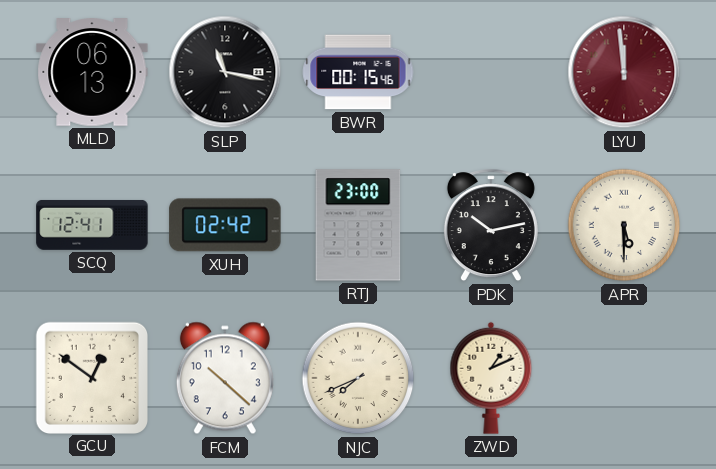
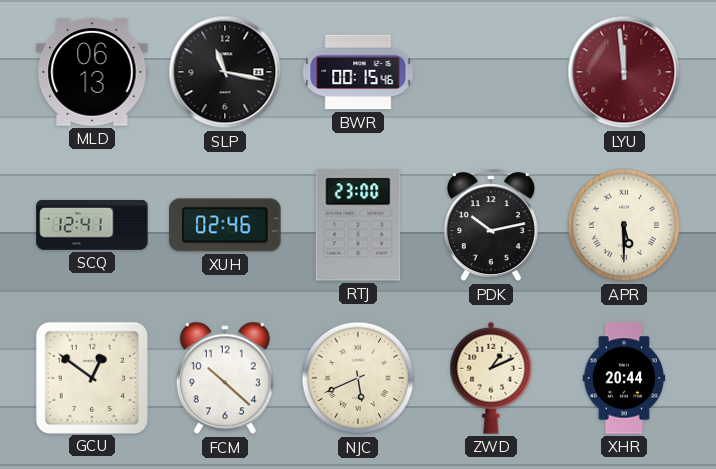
XUH: 02:42 -> 02:46 (225, 225)
NJC: 7:41 -> 5:41 (358, 378)
XHR: none -> 20:44 (624, 378)
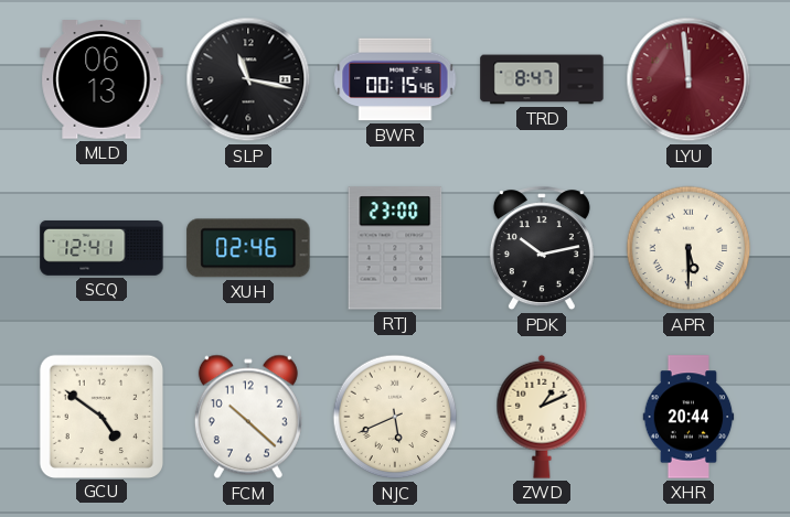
TRD: none -> 8:47 (542, 79)
GCU: 12:51 -> 4:51 (100, 416)
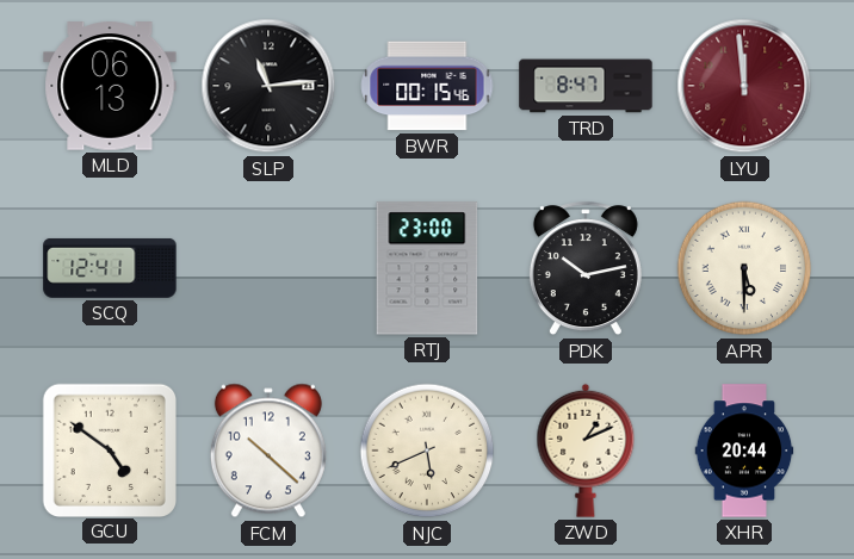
SLP: 11:17 -> 11:14 (268, 86)
XUH: 02:46 -> none (248, 248)
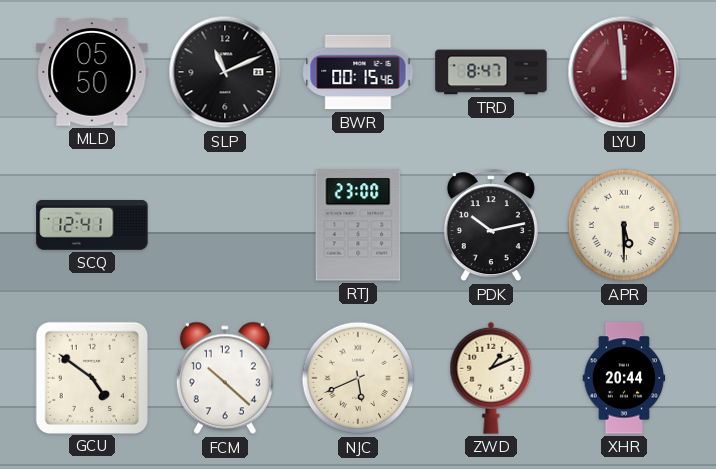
MLD: 06:13 -> 05:50 (92, 72)
SLP: 11:14 -> 11:11 (225, 72)
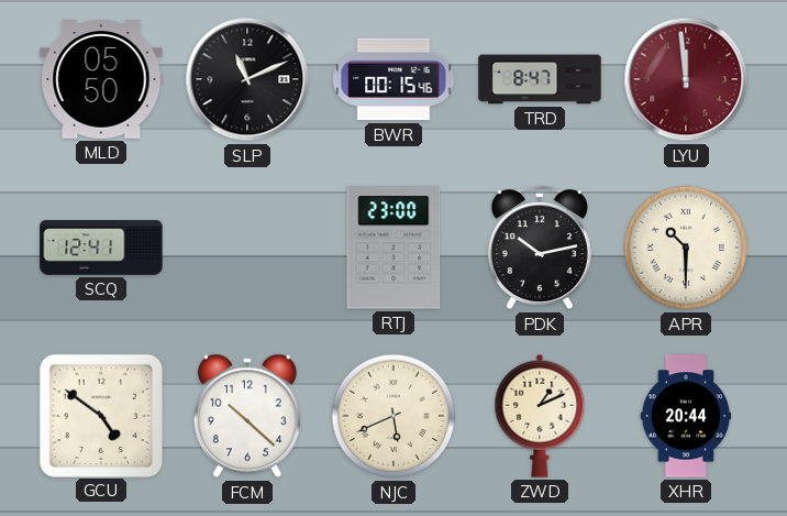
APR: 5:30 -> 10:30 (686, 248)
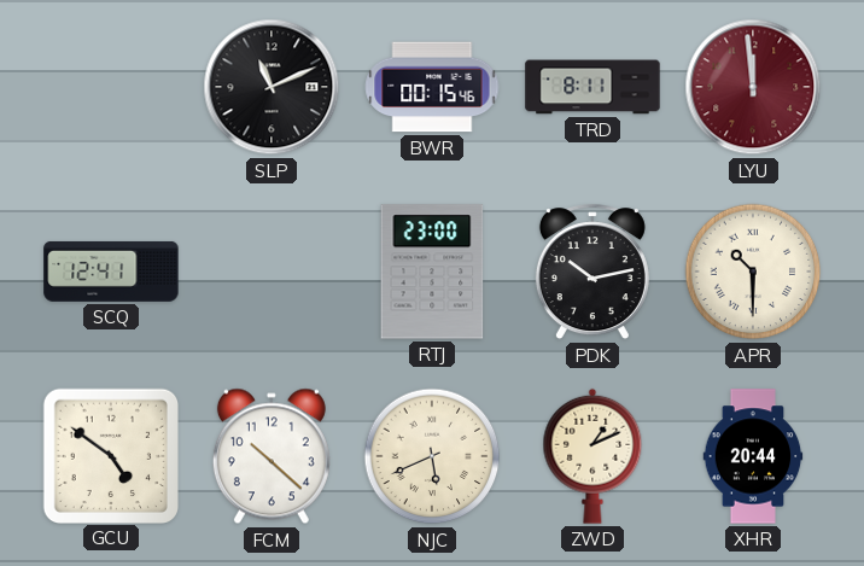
MLD: 05:50 -> none (101, 79)
TRD: 8:47 -> 8:11 (592, 87)
